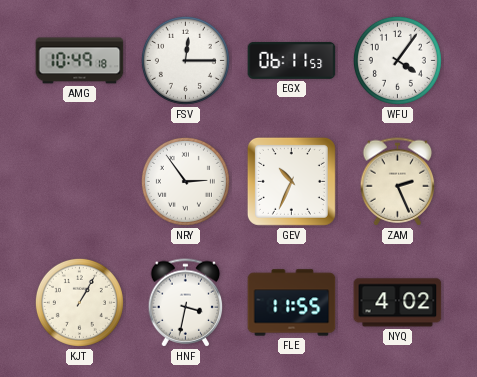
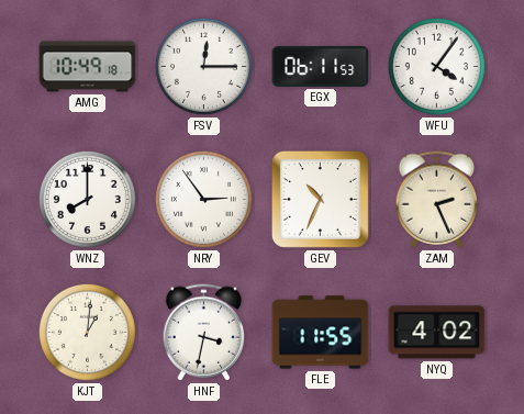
WNZ: none -> 8:00 (87, 199)
KJT: 1:05 -> 1:01 (87, 332)
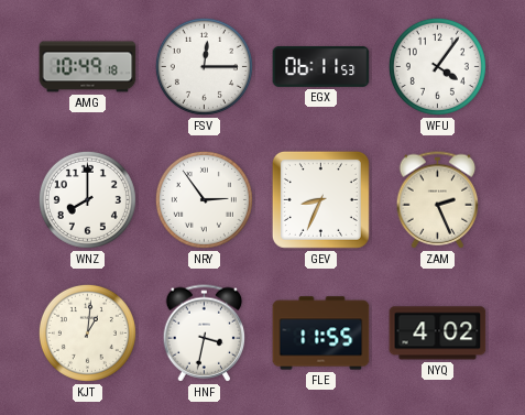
GEV: 10:34 -> 8:34 (320, 199)
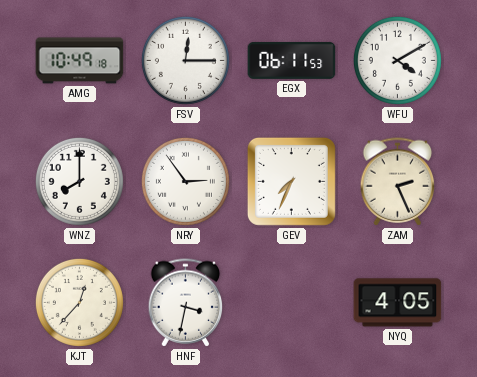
WFU: 4:06 -> 4:10 (397, 60)
GEV: 8:34 -> 7:34 (291, 181)
KJT: 1:01 -> 12:37 (79, 302)
FLE: 11:55 -> none (321, 334)
NYQ: 4:02 -> 4:05 (398, 303)
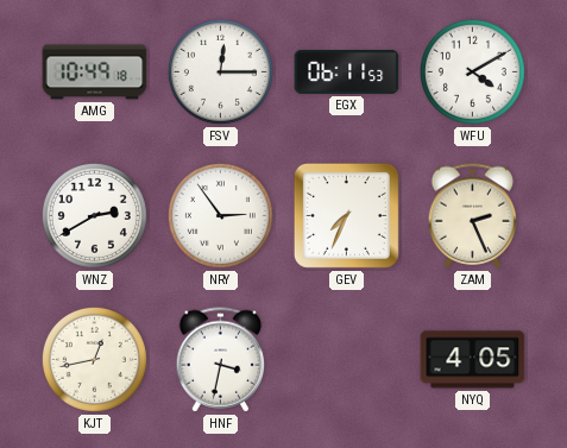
WNZ: 8:00 -> 2:40 (94, 215)
KJT: 12:37 -> 12:43 (94, 359)
